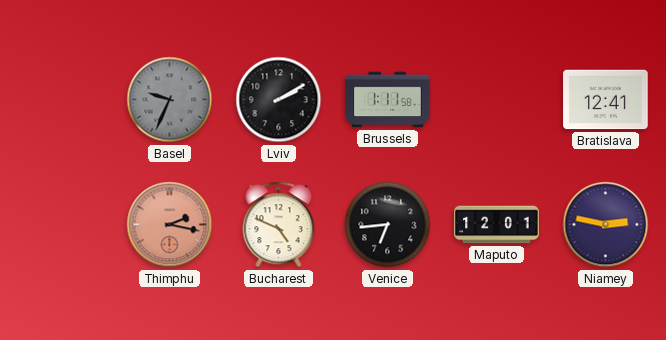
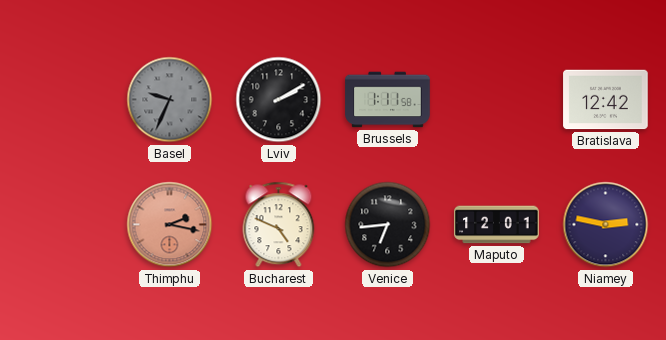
Bratislava: 12:41 -> 12:42 (606, 100)
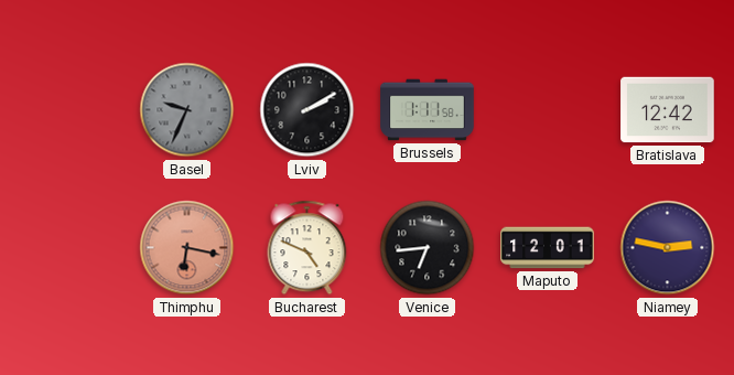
Thimphu: 2:17 -> 6:17 (187, 248)
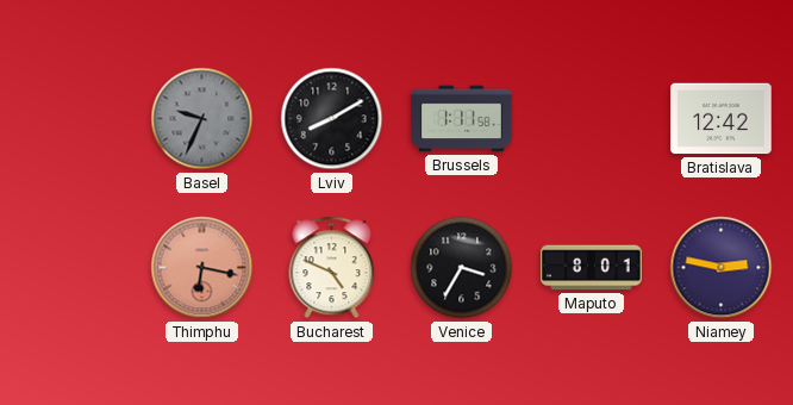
Lviv: 2:10 -> 8:10 (332, 119)
Venice: 6:44 -> 3:35 (462, 268)
Maputo: 12:01 -> 8:01 (592, 268)
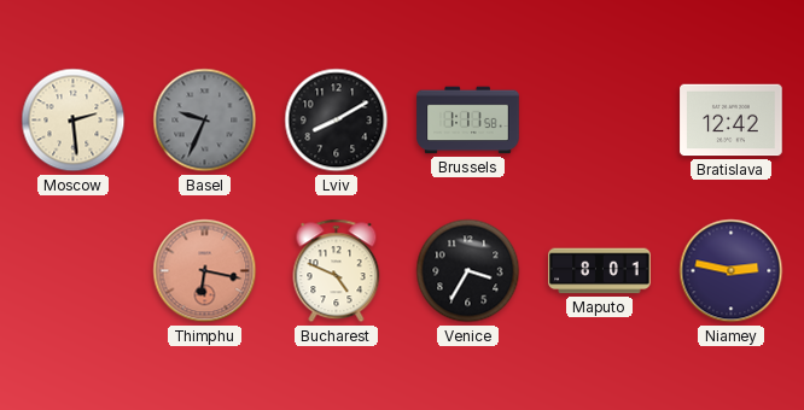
Moscow: none -> 2:29 (74, 121)
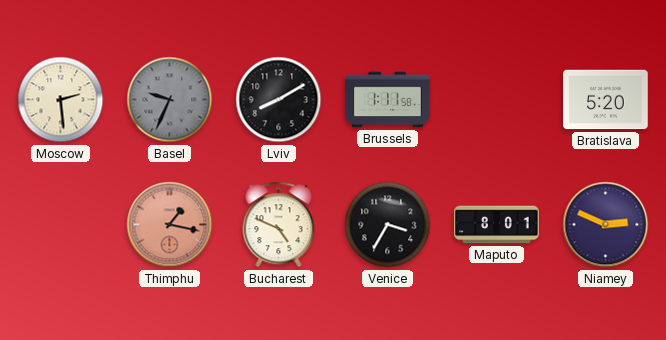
Bratislava: 12:42 -> 5:20 (606, 100)
Thimphu: 6:17 -> 1:17 (170, 225)
Niamey: 2:47 -> 2:49 (606, 225)
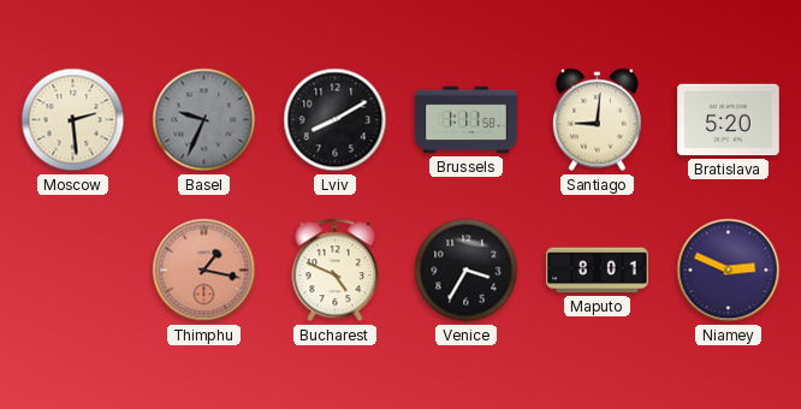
Santiago: none -> 9:01 (597, 120)
